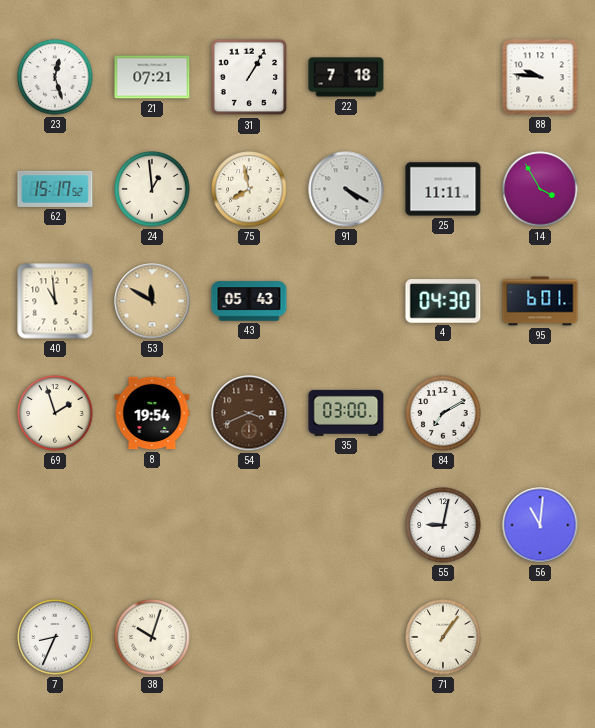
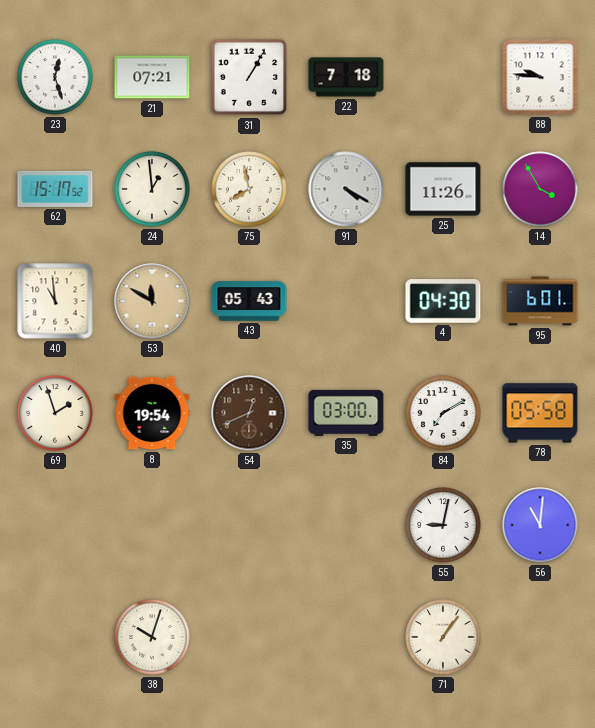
25: 11:11 -> 11:26 (443, 189)
54: 3:41 -> 12:41 (249, 413)
78: none -> 05:58 (540, 413)
7: 8:34 -> none (55, 637)
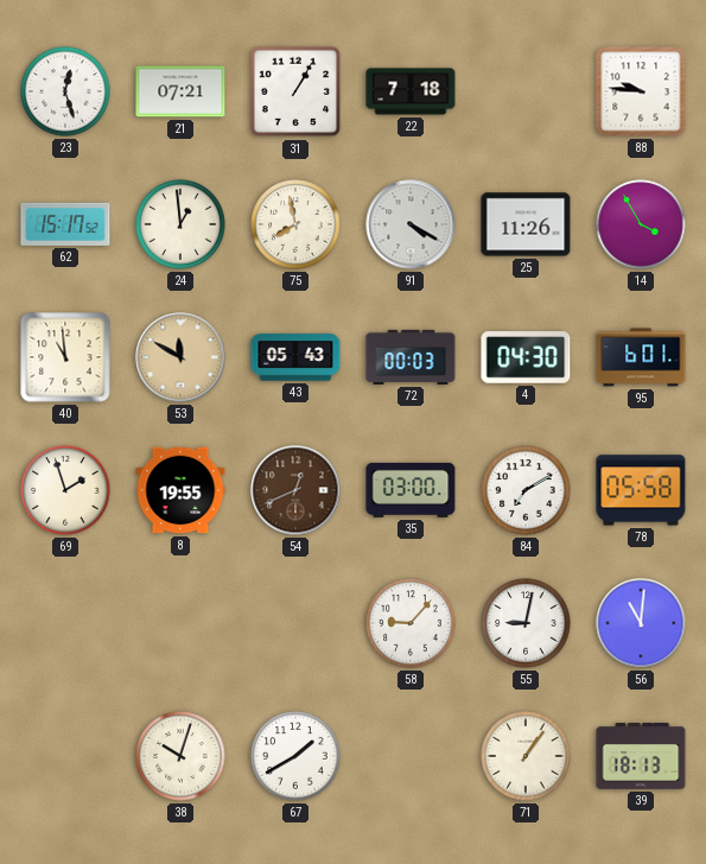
72: none -> 00:03 (411, 357)
8: 19:54 -> 19:55 (180, 490)
58: none -> 9:07 (411, 623)
67: none -> 1:40 (295, 756)
39: none -> 18:13 (641, 757)
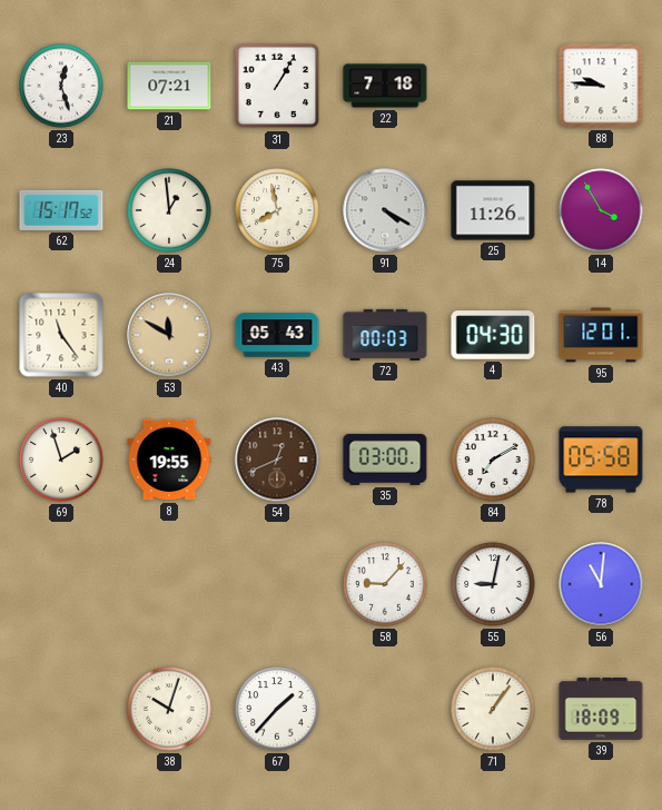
40: 10:59 -> 11:24 (61, 335)
95: 6:01 -> 12:01 (601, 335)
67: 1:40 -> 1:37 (277, 709)
39: 18:13 -> 18:09 (601, 710)
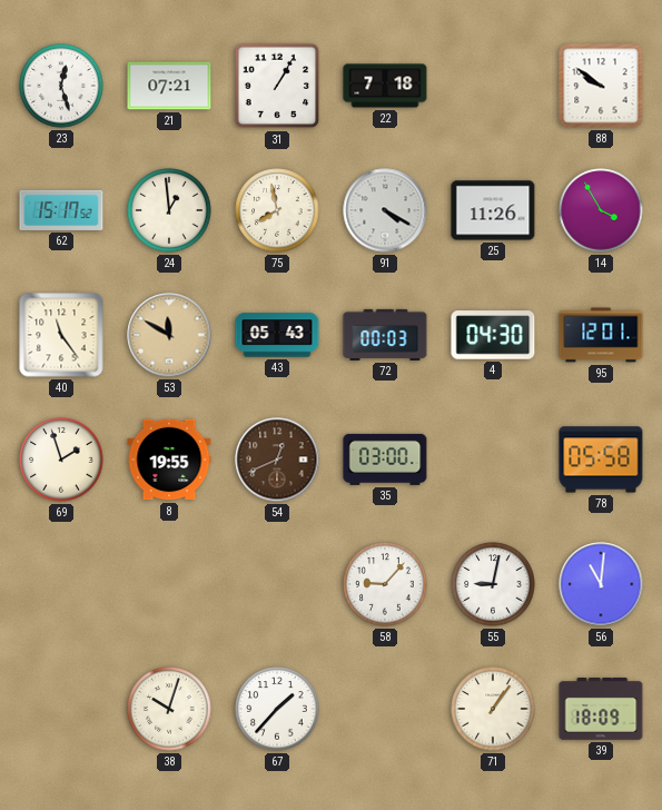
88: 9:46 -> 9:51 (601, 86)
84: 7:10 -> none (493, 460)
